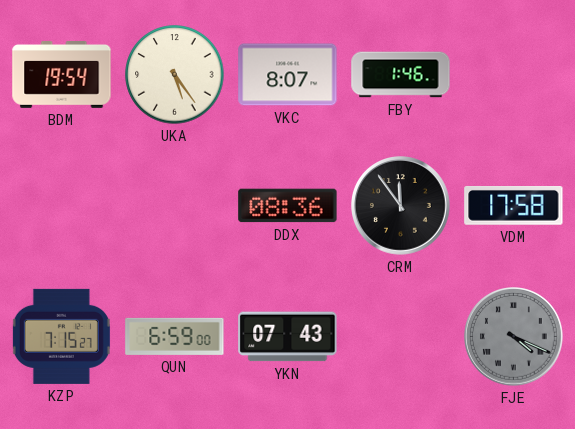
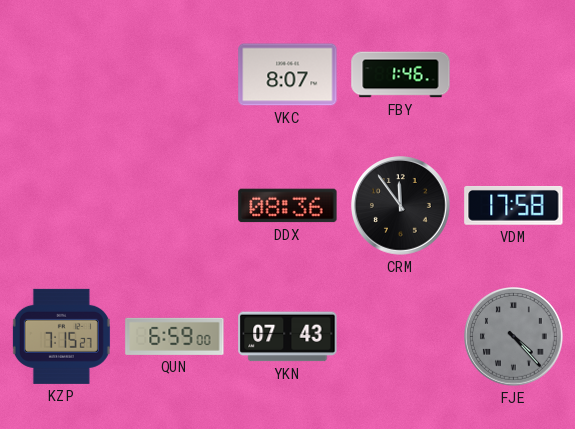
BDM: 19:54 -> none (62, 75)
UKA: 5:24 -> none (175, 75)
FJE: 4:19 -> 4:23 (514, 337)
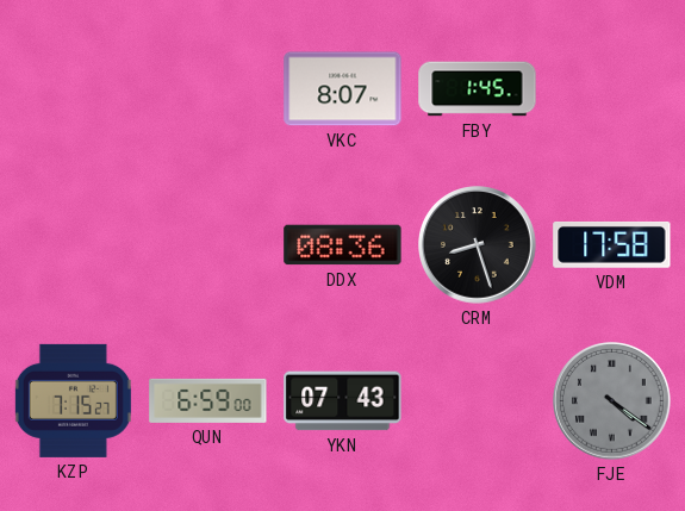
FBY: 1:46 -> 1:45 (478, 89)
CRM: 11:54 -> 8:27 (478, 245)
FJE: 4:23 -> 4:21 (612, 401)
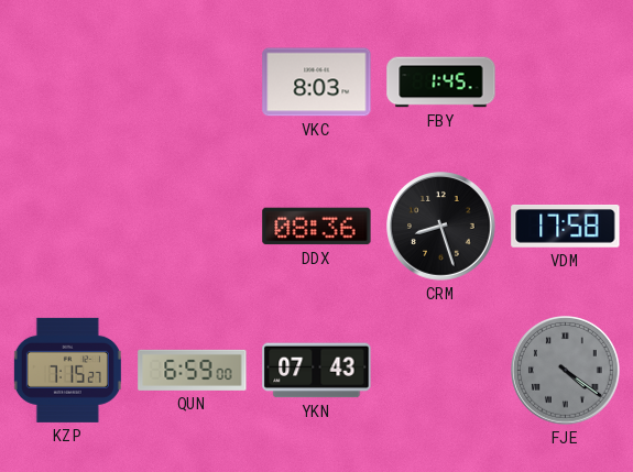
VKC: 8:07 -> 8:03 (317, 83)
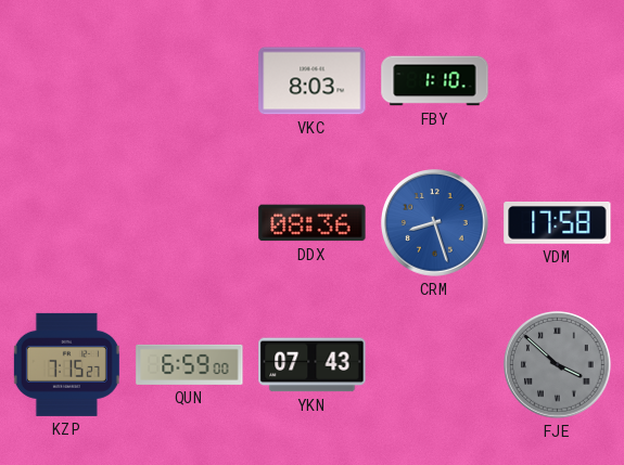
FBY: 1:45 -> 1:10 (435, 81)
CRM dial: black -> blue (435, 223)
FJE: 4:21 -> 3:52 (558, 365)
